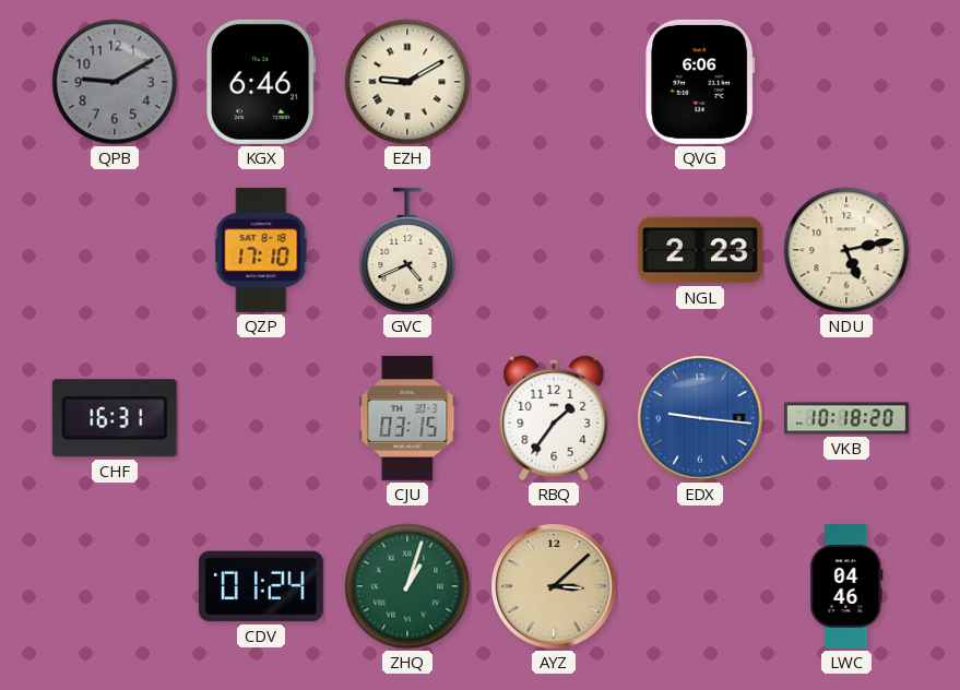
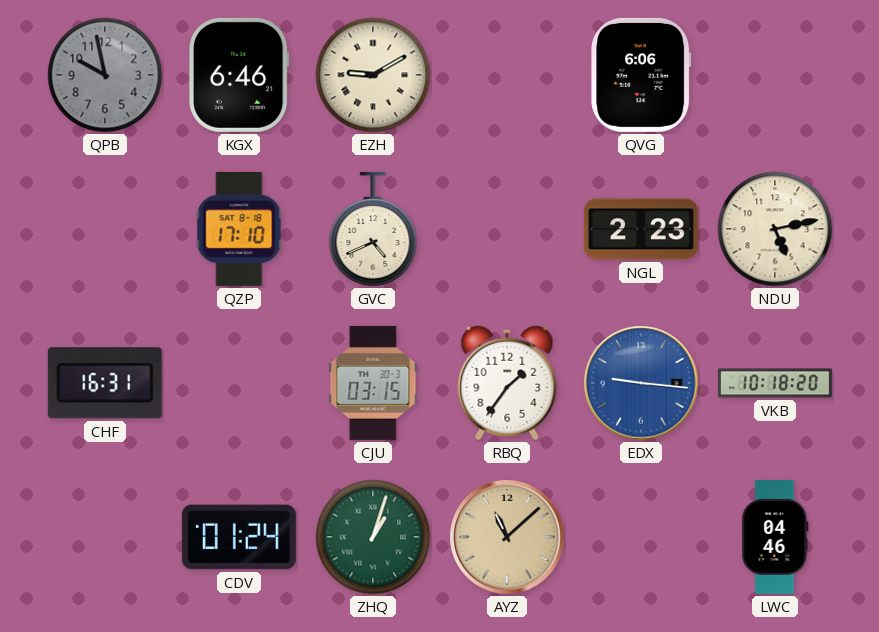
QPB: 9:10 -> 9:58 (105, 75)
AYZ: 3:08 -> 11:08 (507, 537)
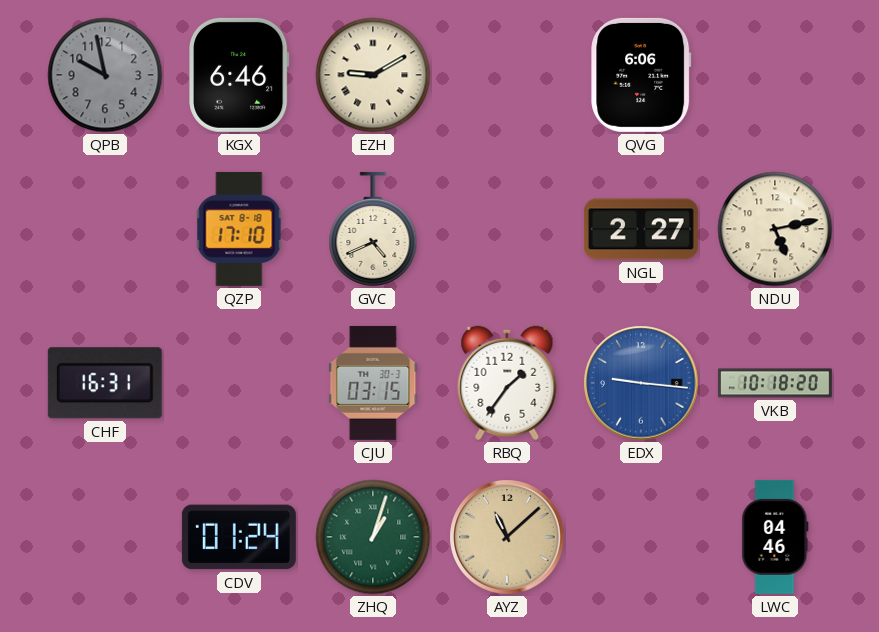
NGL: 2:23 -> 2:27 (641, 229)
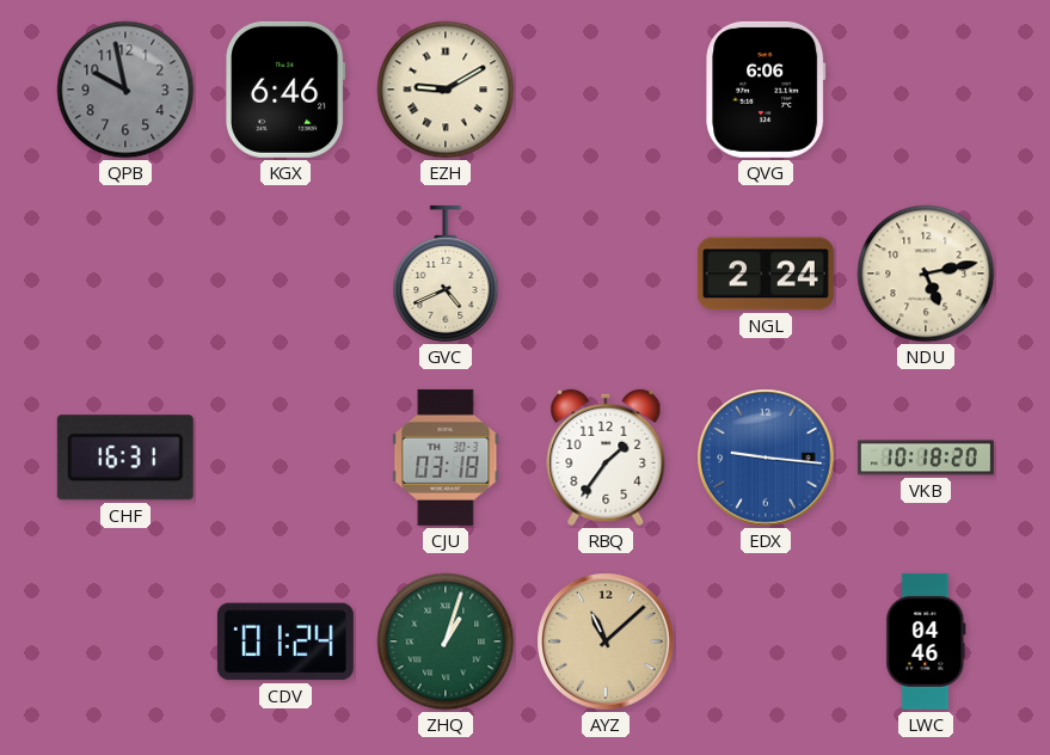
QZP: 17:10 -> none (239, 229)
NGL: 2:27 -> 2:24 (766, 274)
CJU: 03:15 -> 03:18 (446, 458)
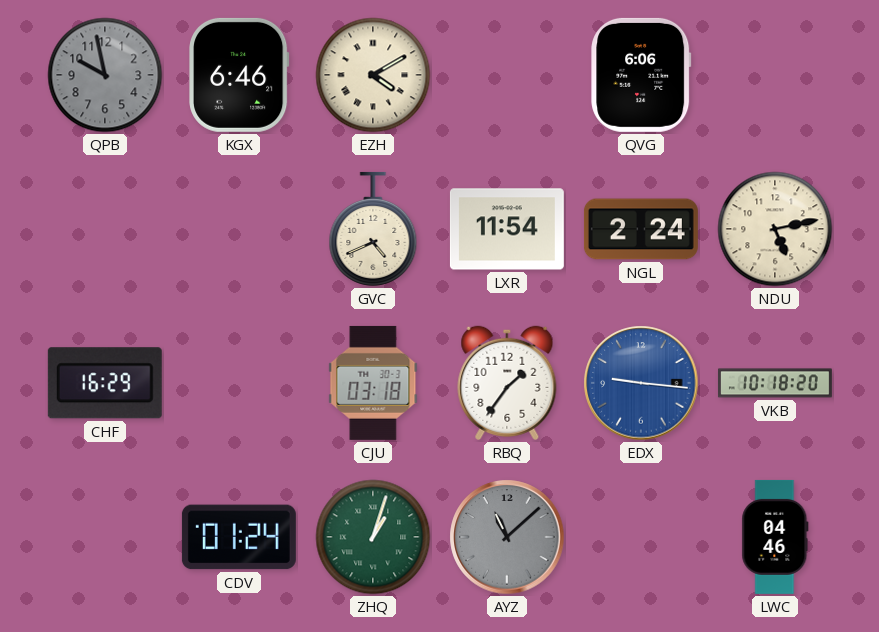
EZH: 9:10 -> 4:10 (373, 75)
LXR: none -> 11:54 (507, 229)
CHF: 16:31 -> 16:29 (105, 383)
AYZ dial: champagne -> grey (507, 537)
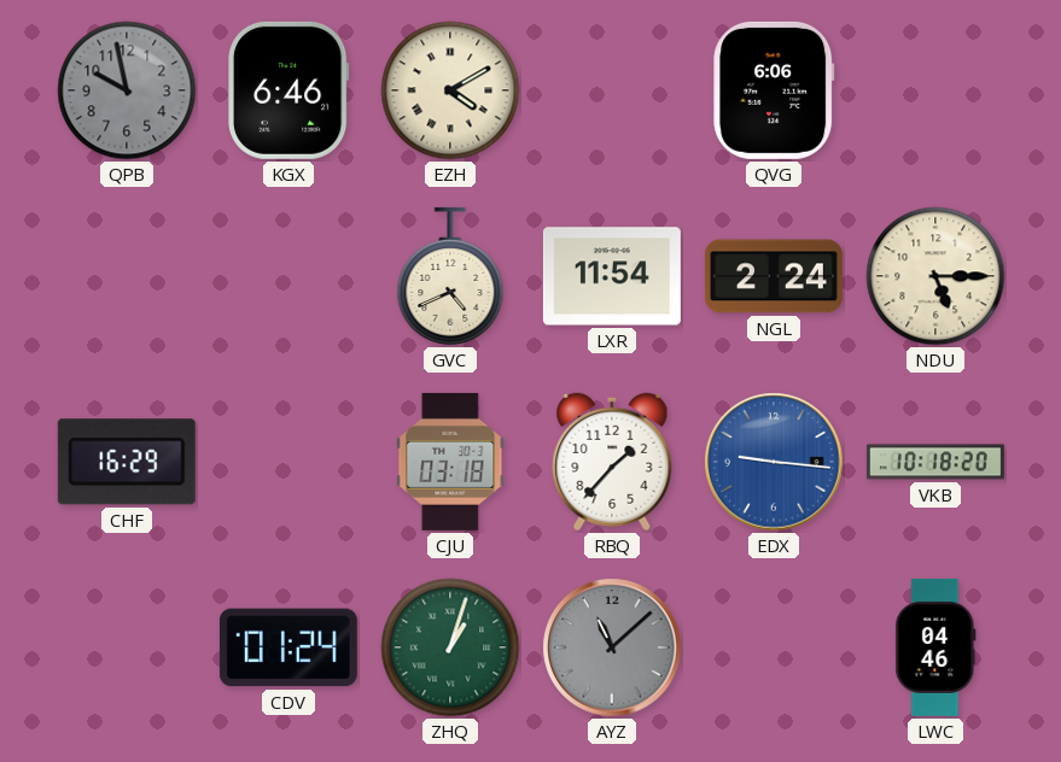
NDU: 5:13 -> 5:15 (935, 276)
RBQ: 1:36 -> 1:37 (612, 462)
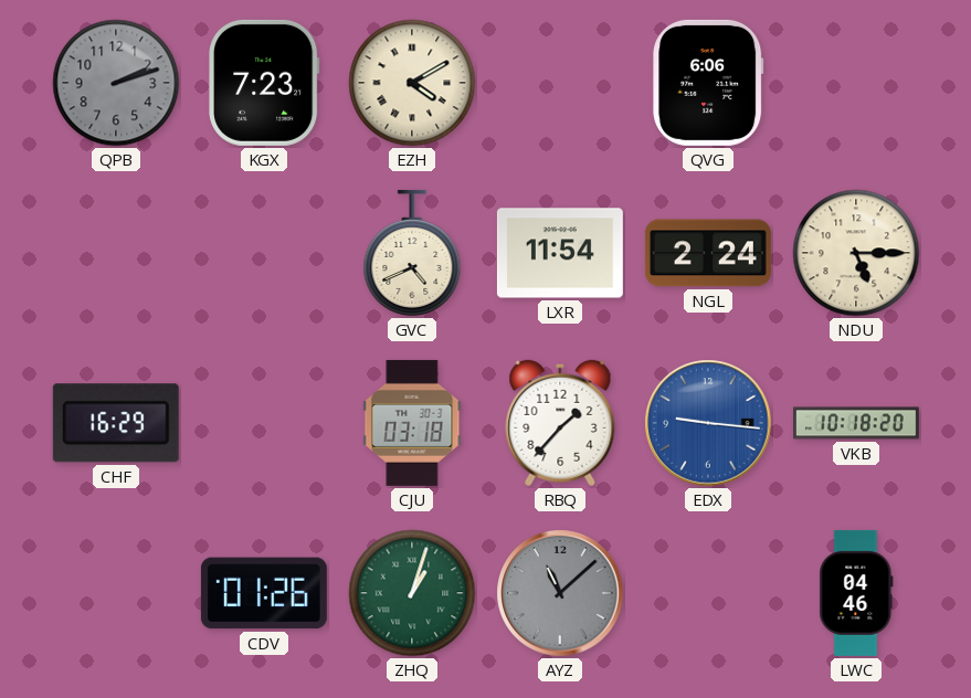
QPB: 9:58 -> 2:12 (116, 83)
KGX: 6:46 -> 7:23 (264, 83)
CDV: 01:24 -> 01:26 (264, 593)
